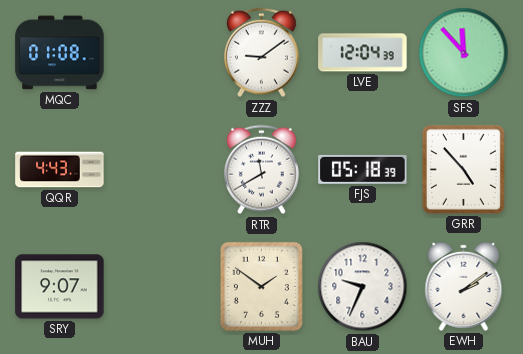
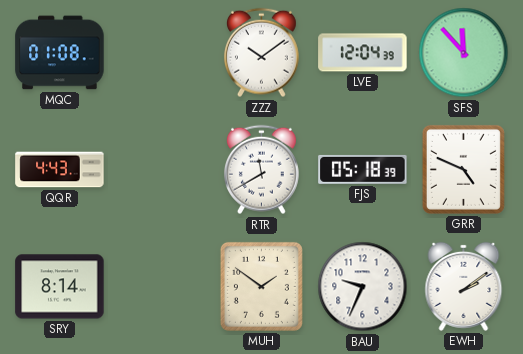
ZZZ: 9:09 -> 10:09 (261, 53)
GRR: 4:53 -> 4:49 (463, 169)
SRY: 9:07 -> 8:14 (60, 287)
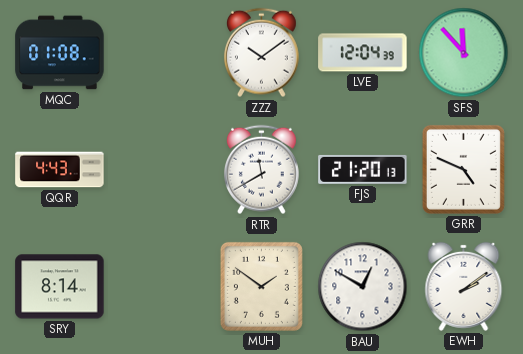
FJS: 05:18 -> 21:20 (363, 169)
BAU: 9:34 -> 12:50 (363, 287)
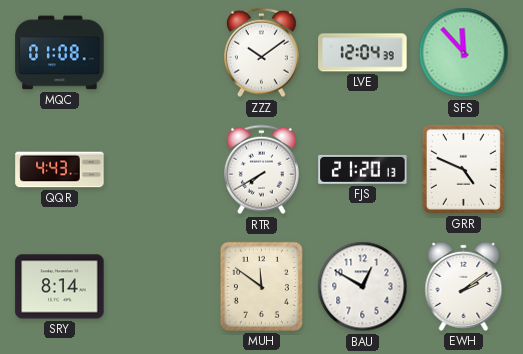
RTR: 11:40 -> 7:40 (261, 170)
MUH: 1:51 -> 11:51 (261, 286)
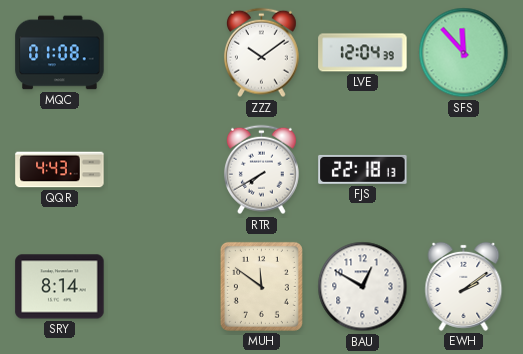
FJS: 21:20 -> 22:18 (363, 169)
GRR: 4:49 -> none (463, 169)
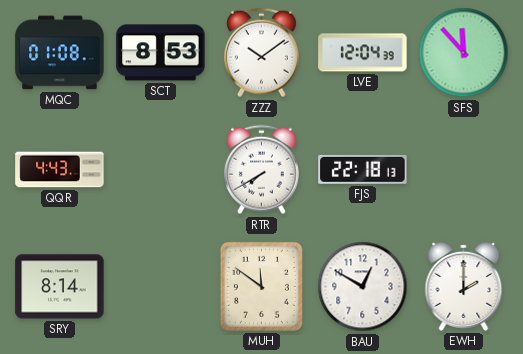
SCT: none -> 8:53 (161, 53)
EWH: 2:09 -> 2:00 (464, 286)
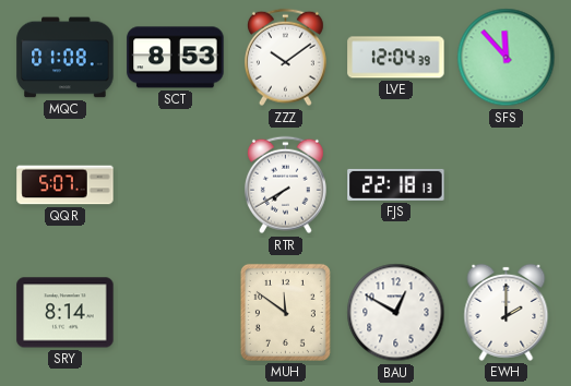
QQR: 4:43 -> 5:07 (66, 185)
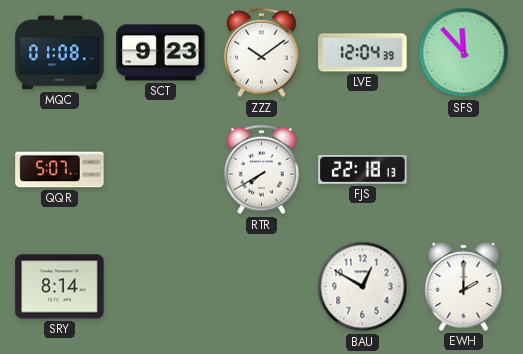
SCT: 8:53 -> 9:23 (161, 53)
MUH: 11:51 -> none (285, 312)
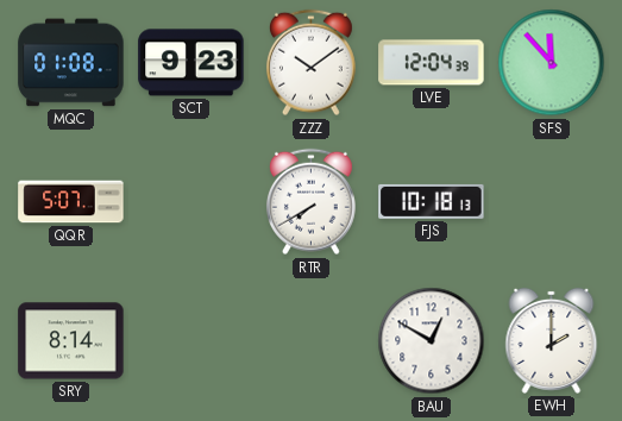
FJS: 22:18 -> 10:18 (432, 201)
